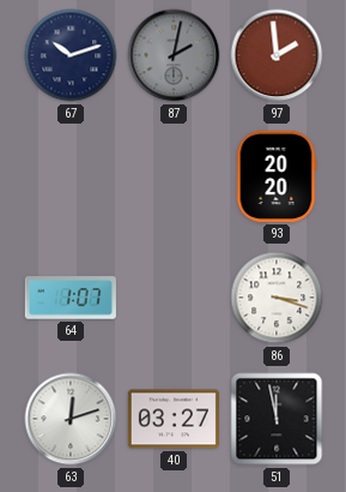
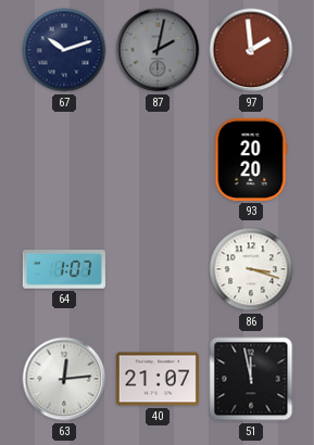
63: 12:12 -> 12:14 (64, 379)
40: 03:27 -> 21:07 (158, 379)
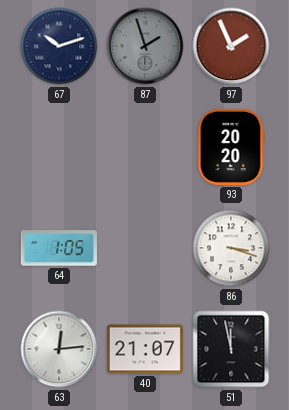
87: 2:02 -> 1:57 (145, 46)
97: 1:59 -> 1:56 (231, 46)
64: 1:07 -> 1:05 (59, 248)
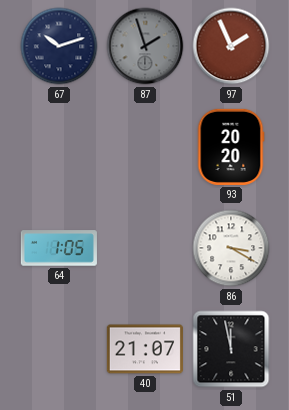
86: 3:18 -> 3:20 (231, 248)
63: 12:14 -> none (59, 349)
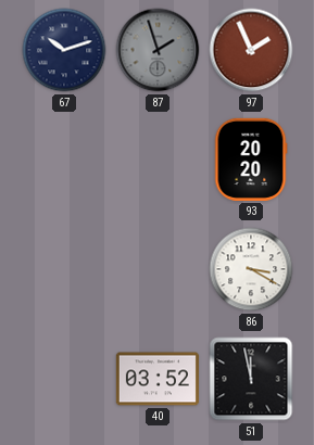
64: 1:05 -> none (59, 248)
40: 21:07 -> 03:52 (158, 379)
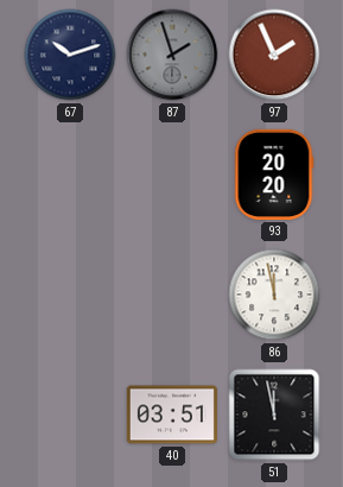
86: 3:20 -> 11:58 (274, 295)
40: 03:52 -> 03:51 (172, 415)
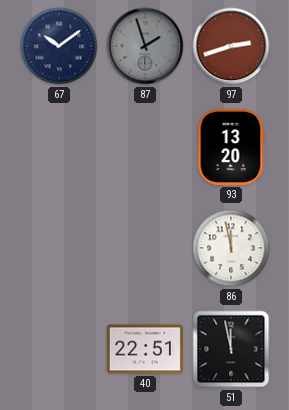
67: 10:12 -> 10:09 (59, 46)
97: 1:56 -> 2:42 (231, 46)
93: 20:20 -> 13:20 (231, 147)
40: 03:51 -> 22:51 (145, 349)
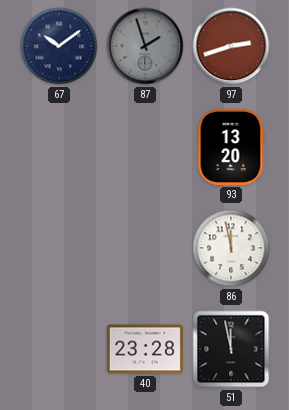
40: 22:51 -> 23:28 (145, 349)
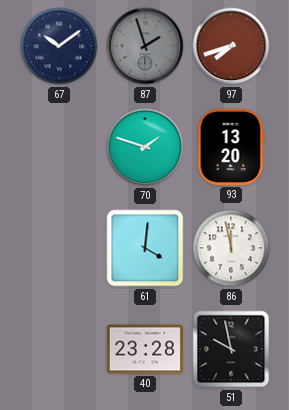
97: 2:42 -> 7:42 (231, 46)
70: none -> 1:48 (145, 147)
61: none -> 4:01 (145, 248)
51: 11:58 -> 9:58 (231, 349)
